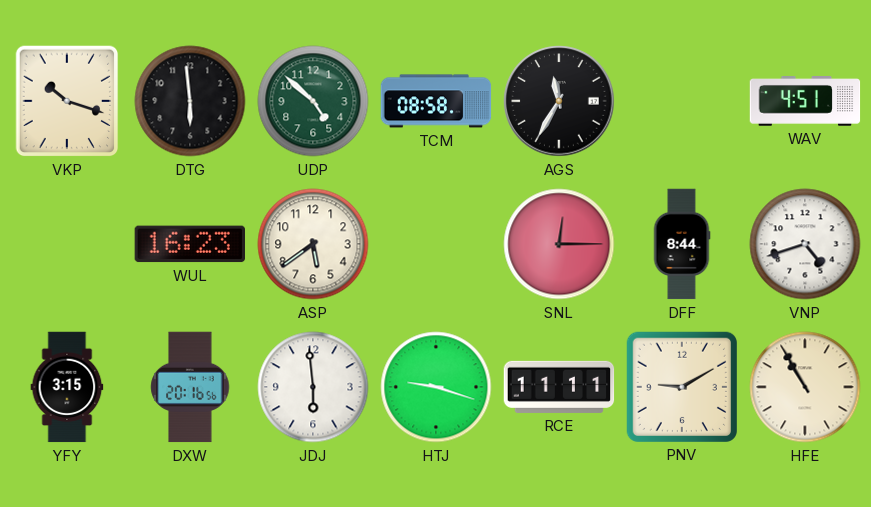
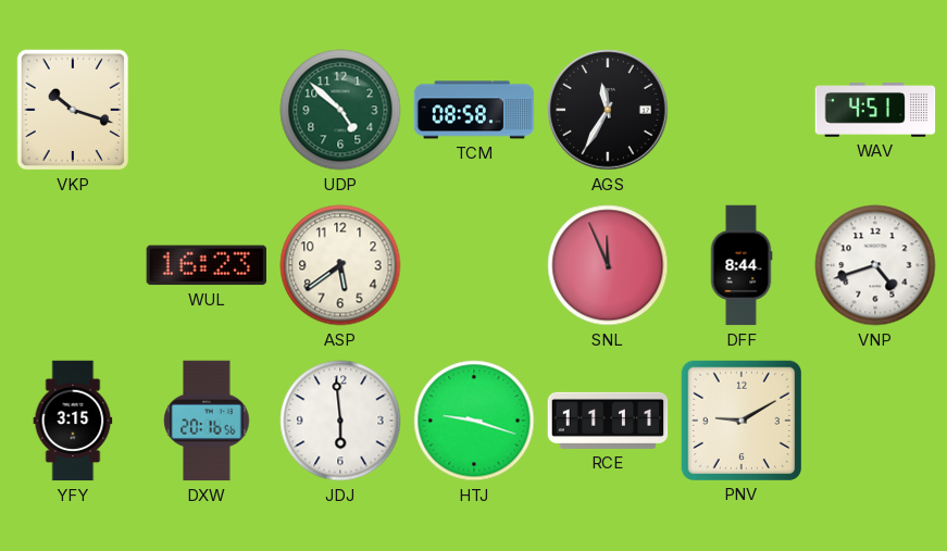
DTG: 5:59 -> none (190, 101)
SNL: 12:15 -> 11:56 (608, 265)
HFE: 10:55 -> none (805, 387)
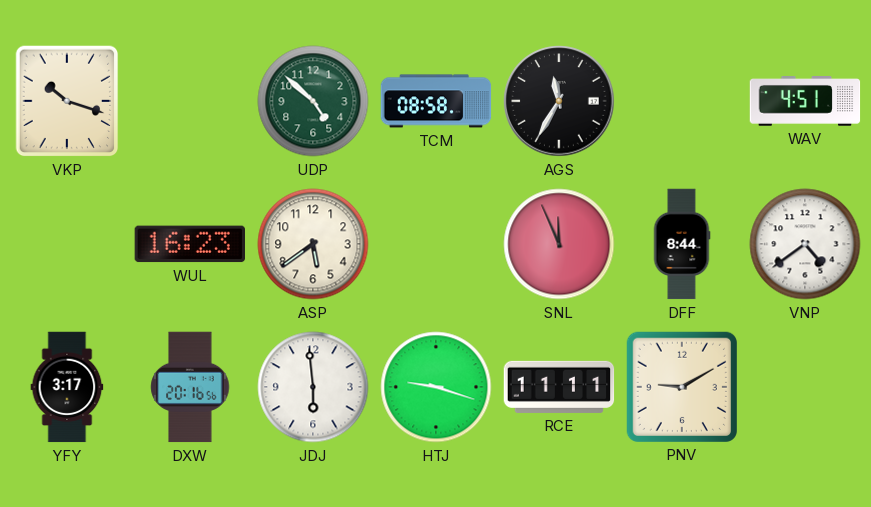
VNP: 4:42 -> 4:39 (805, 244)
YFY: 3:15 -> 3:17 (67, 387)
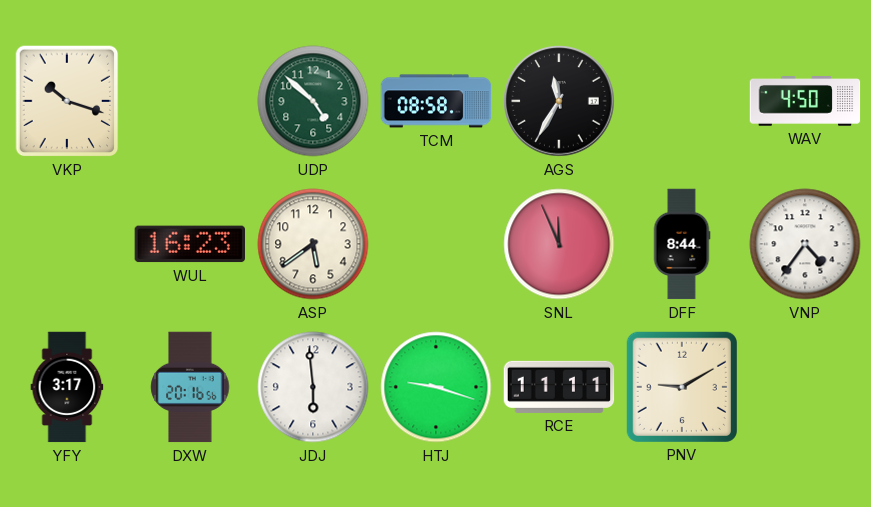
WAV: 4:51 -> 4:50 (805, 102)
VNP: 4:39 -> 4:36 (805, 244)
